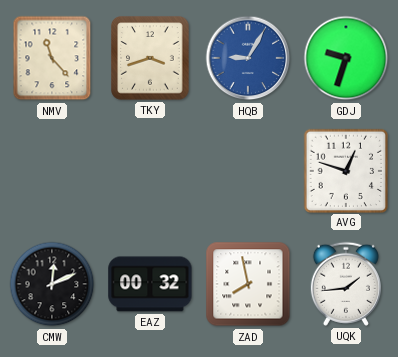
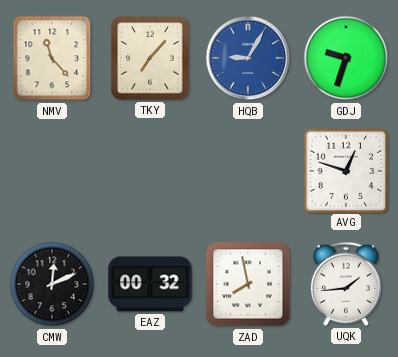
TKY: 3:42 -> 7:07 (150, 58)
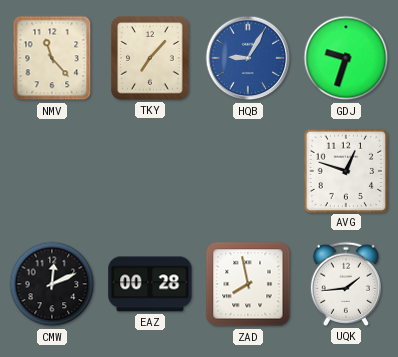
EAZ: 00:32 -> 00:28 (150, 284)
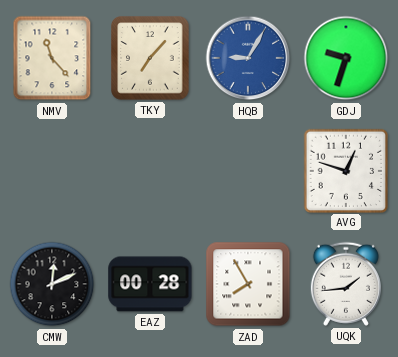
ZAD: 7:58 -> 7:55 (248, 284)
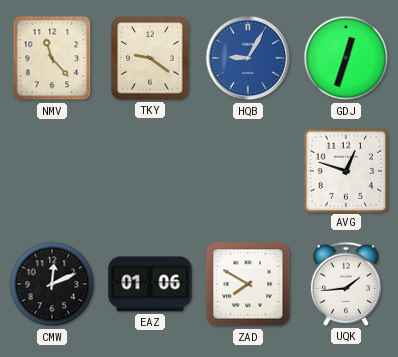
TKY: 7:07 -> 9:21 (150, 58)
GDJ: 9:33 -> 12:33 (346, 58)
EAZ: 00:28 -> 01:06 (150, 284)
ZAD: 7:55 -> 7:50 (248, 284)
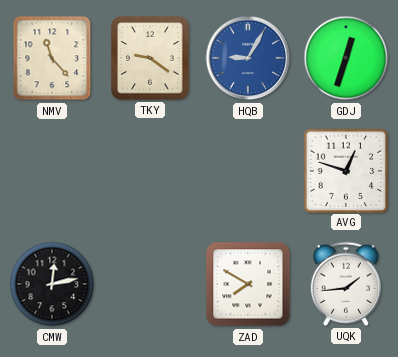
CMW: 12:11 -> 12:13 (52, 284)
EAZ: 01:06 -> none (150, 284)
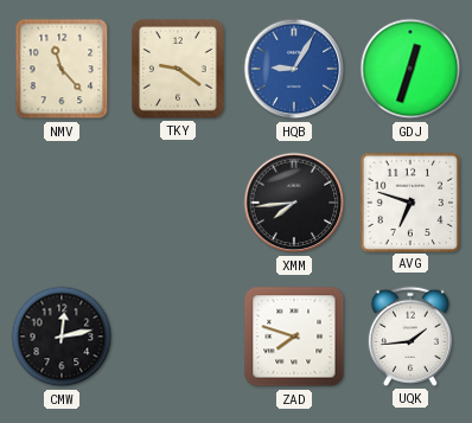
XMM: none -> 7:44 (294, 203)
AVG: 12:48 -> 6:48 (409, 201)
ZAD: 7:50 -> 7:48 (294, 337)
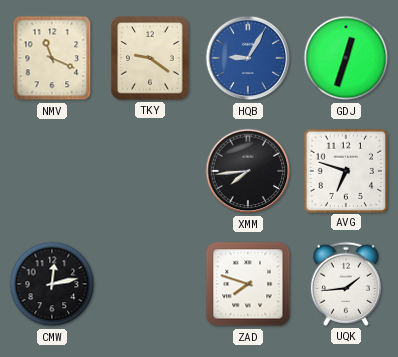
NMV: 11:23 -> 11:19 (52, 58)
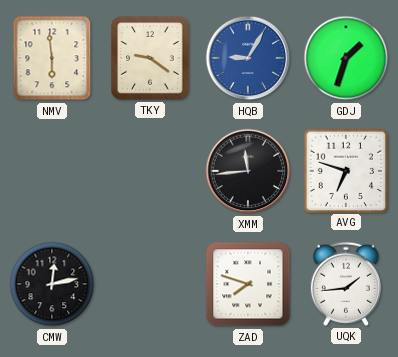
NMV: 11:19 -> 5:59 (52, 58)
GDJ: 12:33 -> 1:33 (346, 58)
XMM: 7:44 -> 11:44 (248, 171)
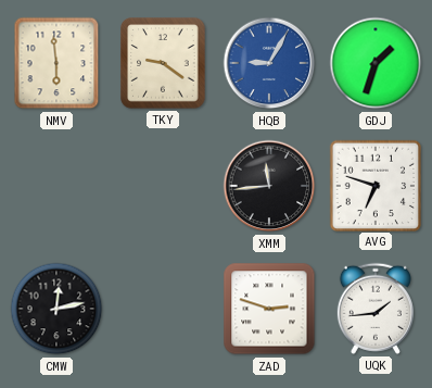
ZAD: 7:48 -> 2:48 (269, 309)
